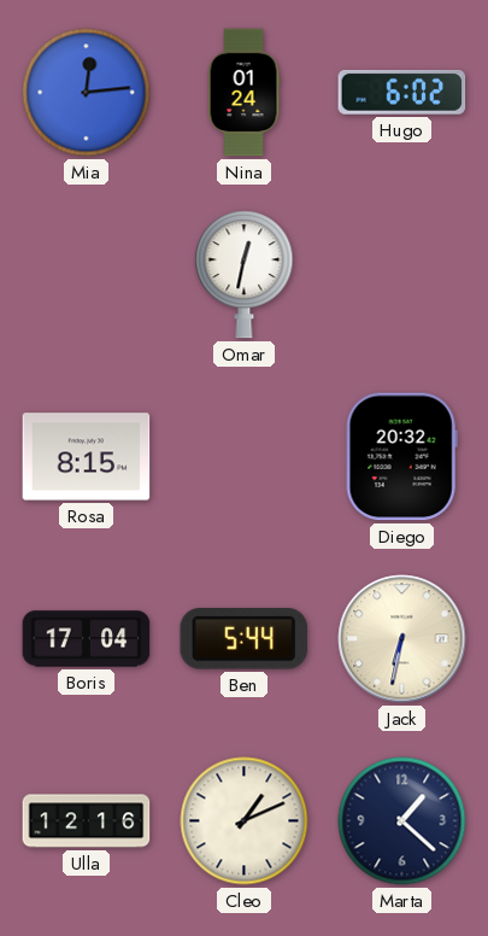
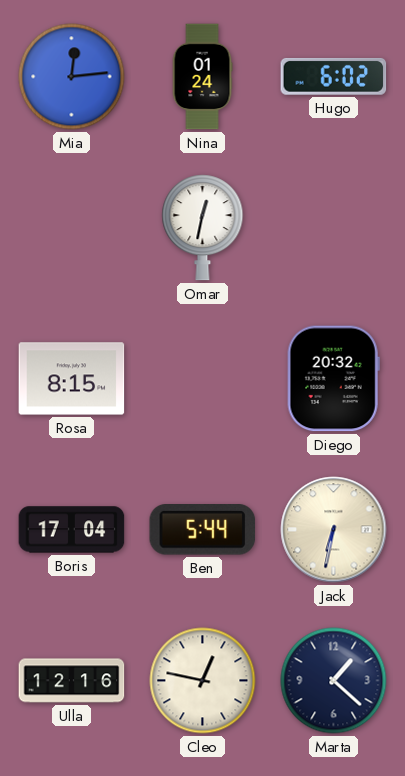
Cleo: 1:11 -> 12:47 (203, 681)
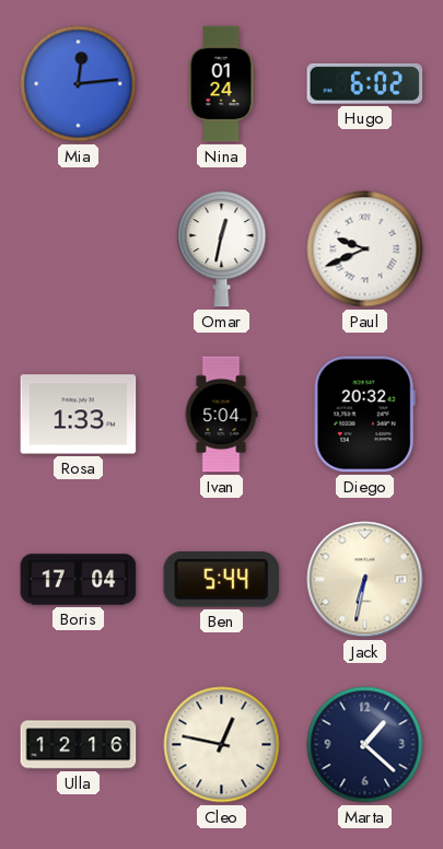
Paul: none -> 9:41 (365, 249)
Rosa: 8:15 -> 1:33 (79, 415)
Ivan: none -> 5:04 (221, 415)
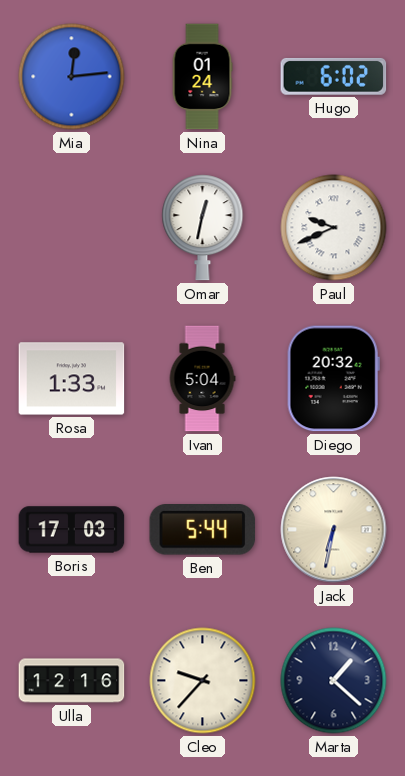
Boris: 17:04 -> 17:03 (72, 530)
Cleo: 12:47 -> 9:37 (203, 681)
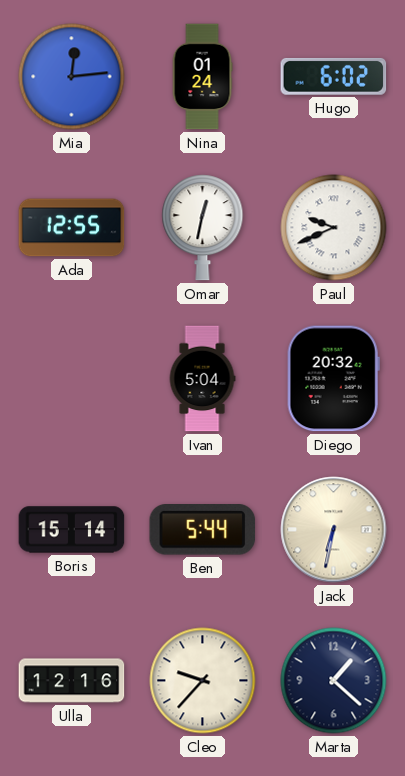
Ada: none -> 12:55 (72, 228)
Rosa: 1:33 -> none (72, 379)
Boris: 17:03 -> 15:14 (72, 530)
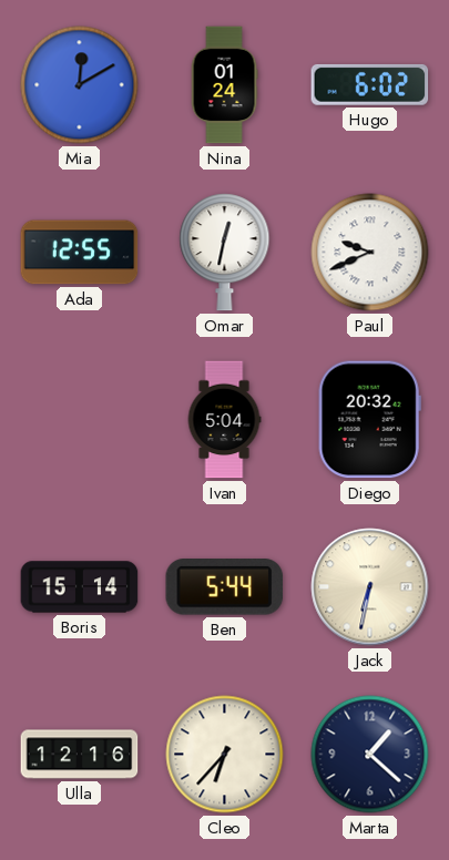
Mia: 12:14 -> 12:10 (80, 85)
Cleo: 9:37 -> 6:37 (225, 755)
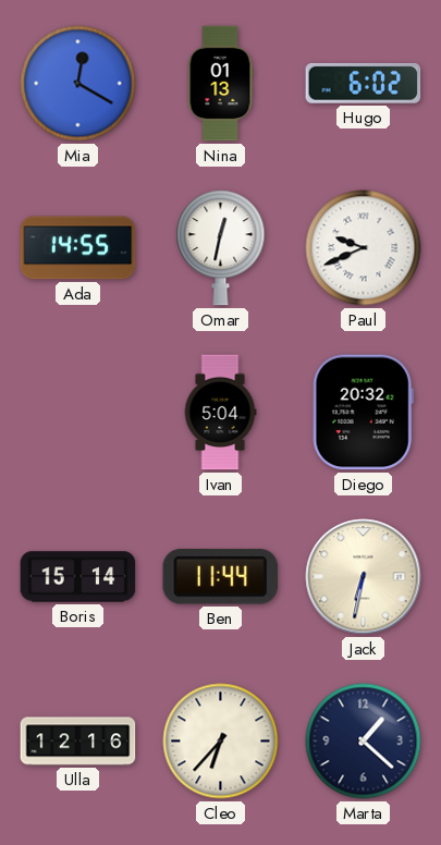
Mia: 12:10 -> 12:20 (78, 84)
Nina: 01:24 -> 01:13 (220, 84)
Ada: 12:55 -> 14:55 (78, 248)
Ben: 5:44 -> 11:44 (221, 577)
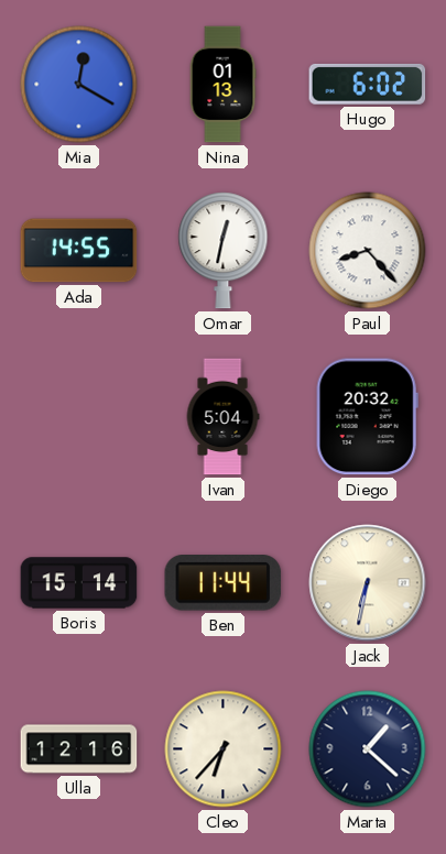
Paul: 9:41 -> 8:23 (368, 251)
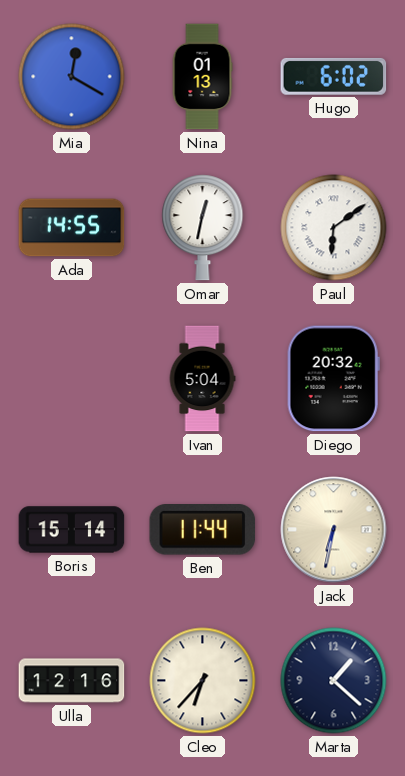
Paul: 8:23 -> 6:09 (334, 228)
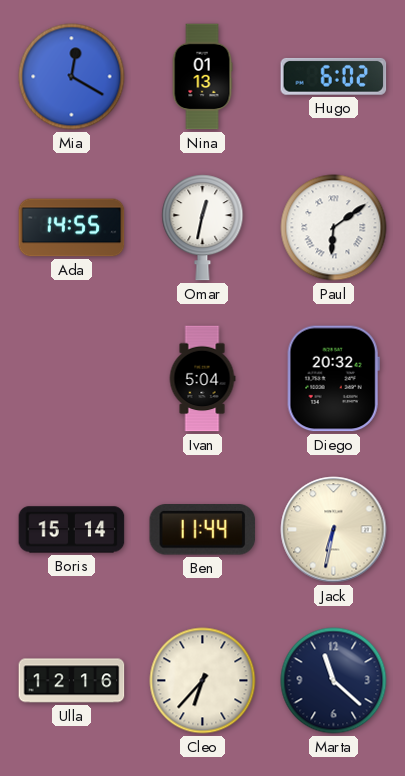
Marta: 1:22 -> 11:22 (334, 681)
